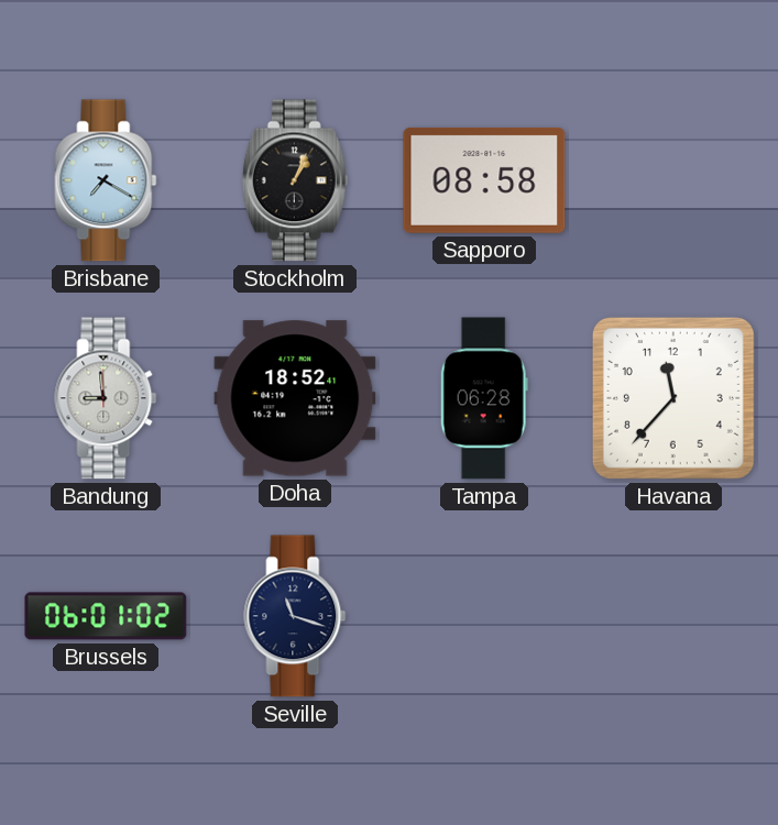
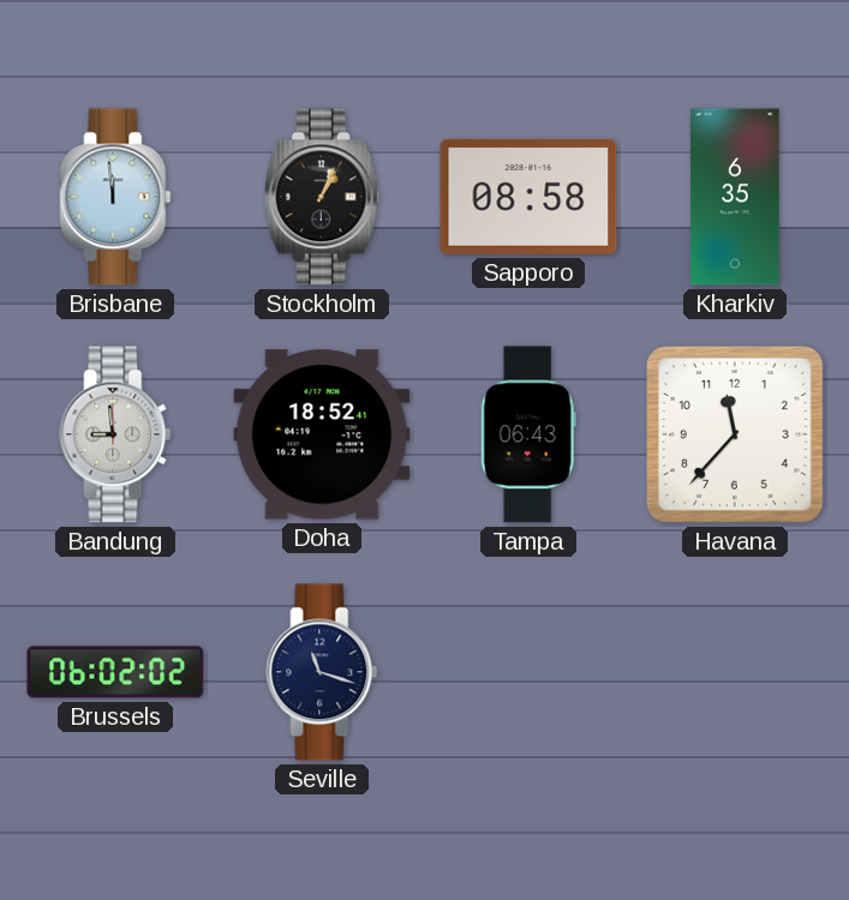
Brisbane: 7:20 -> 11:59 (115, 197)
Kharkiv: none -> 6:35 (735, 197)
Tampa: 06:28 -> 06:43 (528, 434)
Brussels: 06:01 -> 06:02 (115, 672)
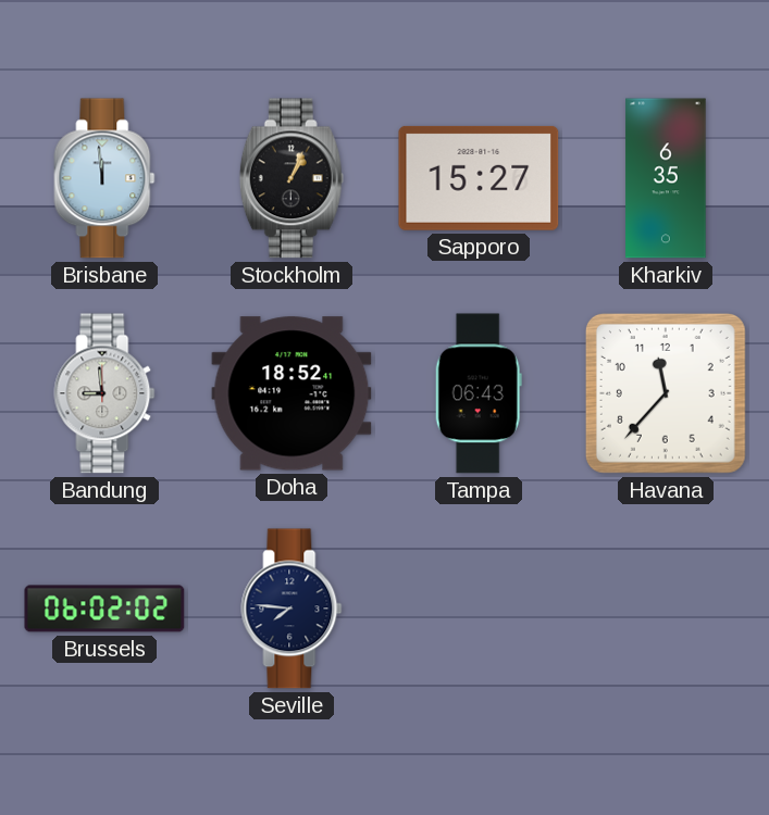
Sapporo: 08:58 -> 15:27 (479, 178)
Seville: 11:18 -> 7:46 (292, 609)
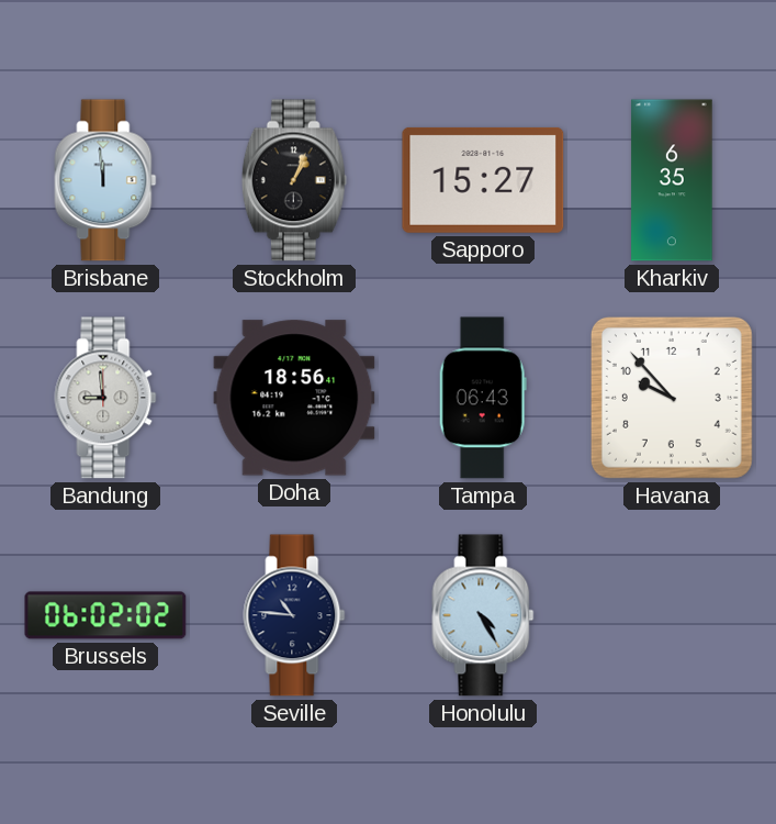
Doha: 18:52 -> 18:56 (294, 398)
Havana: 11:37 -> 9:53 (672, 398)
Seville: 7:46 -> 10:46 (294, 615)
Honolulu: none -> 4:25 (483, 615)
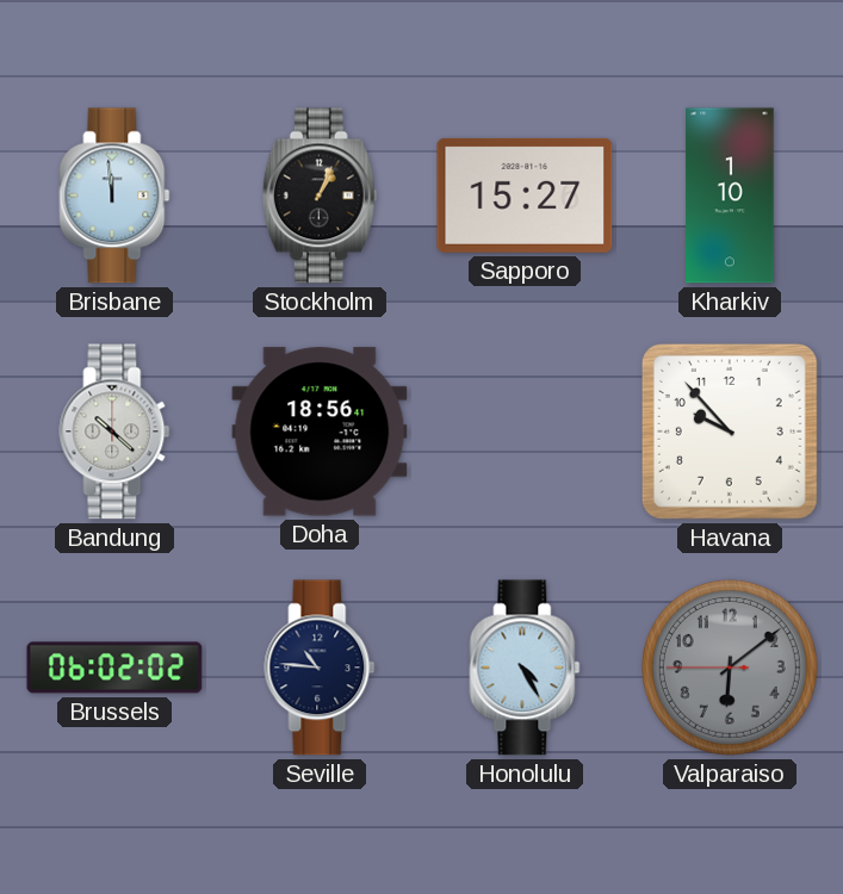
Kharkiv: 6:35 -> 1:10 (730, 195)
Bandung: 8:59 -> 10:22 (114, 432)
Tampa: 06:43 -> none (483, 398)
Valparaiso: none -> 6:08 (730, 668)
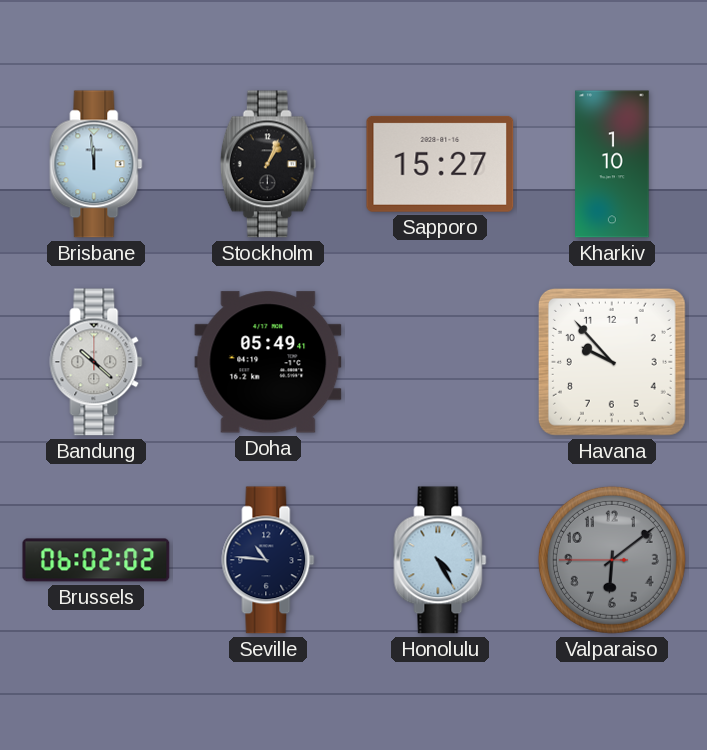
Doha: 18:56 -> 05:49 (268, 362)
